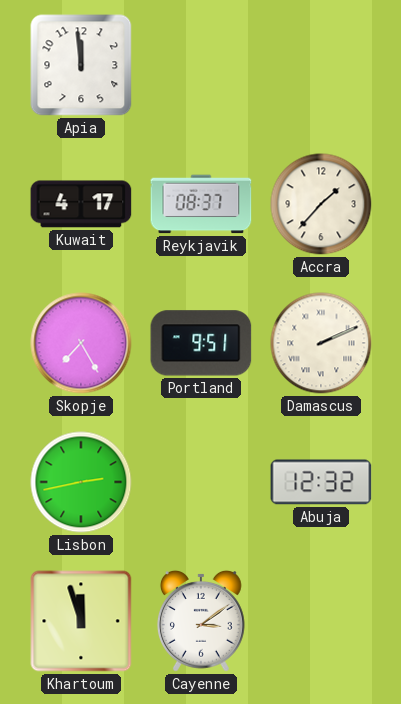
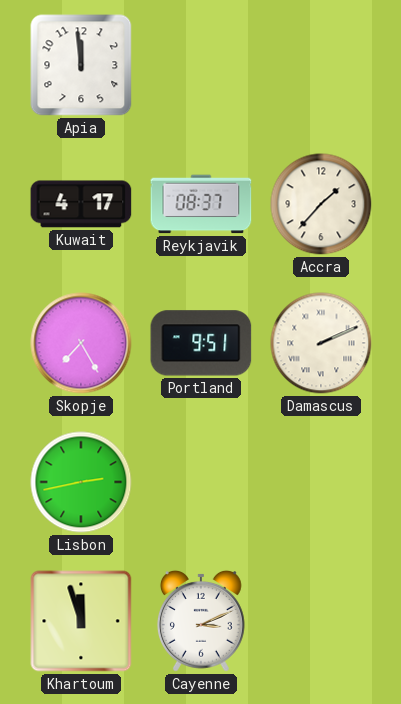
Abuja: 12:32 -> none (321, 482)
Cayenne: 3:09 -> 3:11 (201, 621)
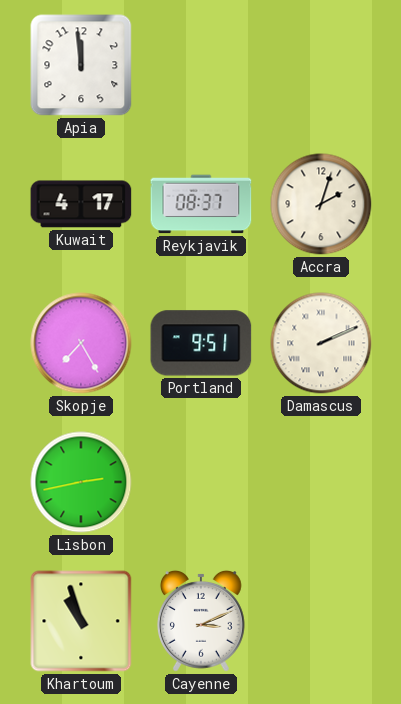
Accra: 1:37 -> 2:03 (321, 204)
Khartoum: 11:57 -> 10:57 (81, 621)
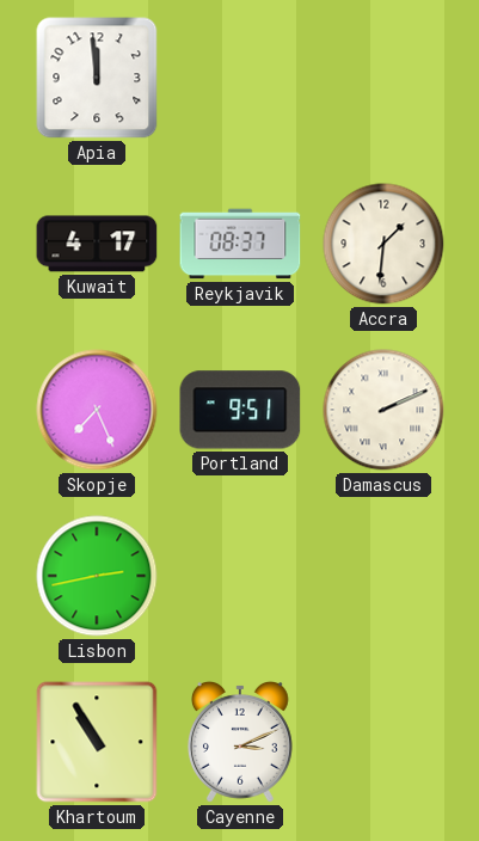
Accra: 2:03 -> 1:31 (383, 244)
Skopje: 7:25 -> 7:26 (97, 410)
Khartoum: 10:57 -> 10:55 (97, 742)
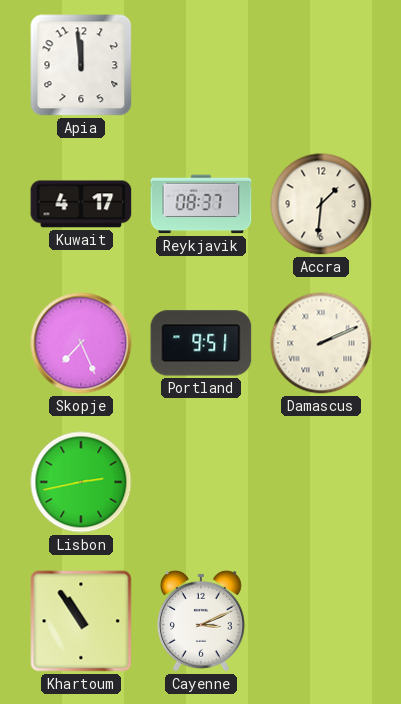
Khartoum: 10:55 -> 10:54 (81, 621)
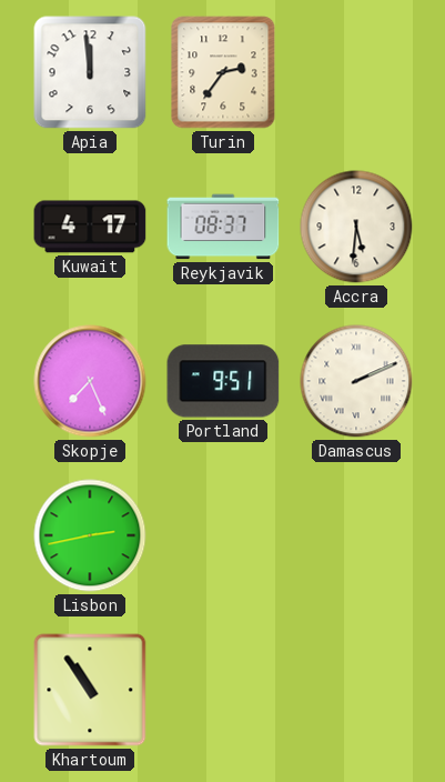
Turin: none -> 2:36 (223, 72)
Accra: 1:31 -> 5:31 (356, 227)
Cayenne: 3:11 -> none (201, 621)
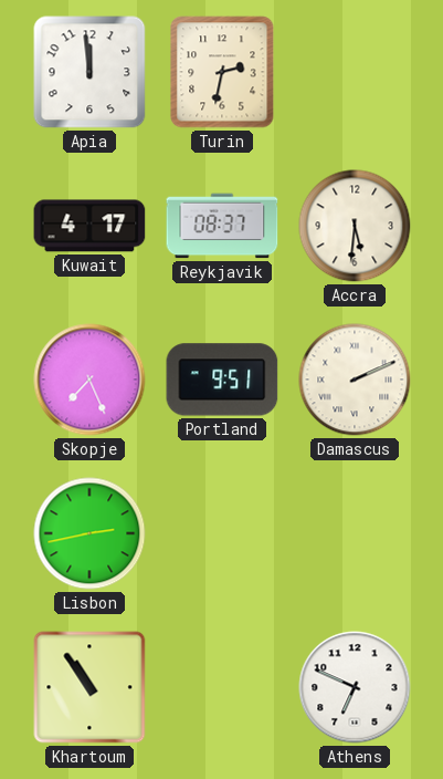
Turin: 2:36 -> 2:32 (222, 72)
Athens: none -> 6:49 (355, 687)
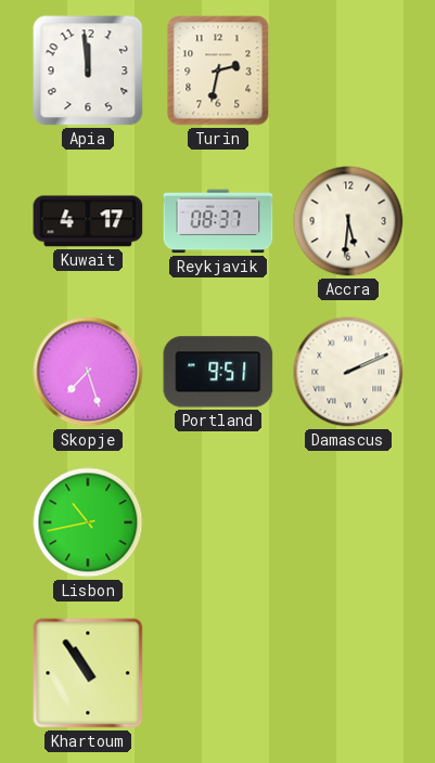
Skopje: 7:26 -> 7:27 (88, 372)
Lisbon: 2:43 -> 10:43 (88, 522)
Athens: 6:49 -> none (355, 687)
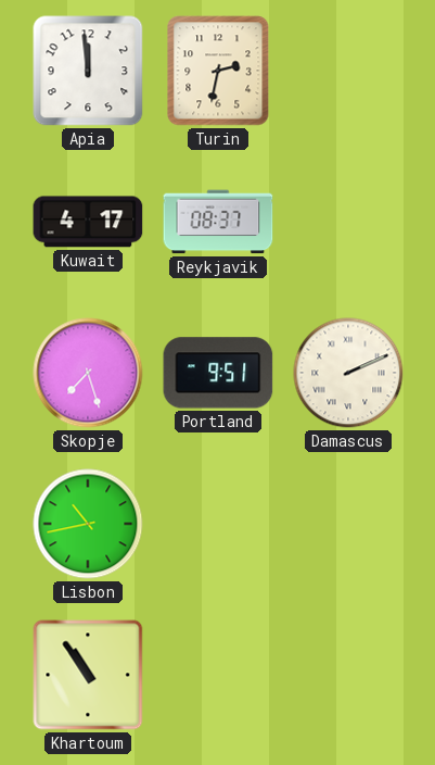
Accra: 5:31 -> none (348, 221)
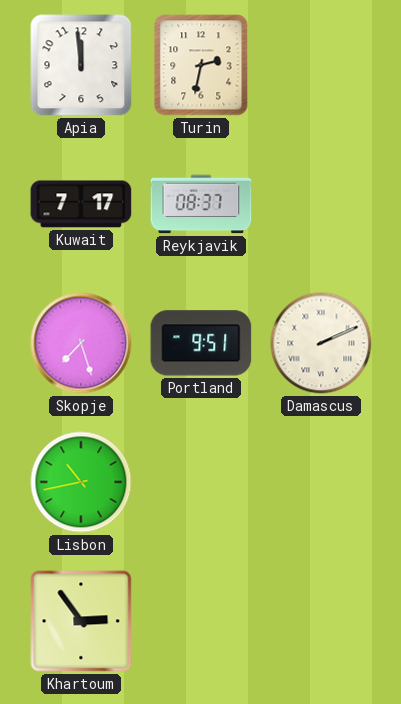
Kuwait: 4:17 -> 7:17 (81, 204)
Khartoum: 10:54 -> 2:54 (81, 621)
